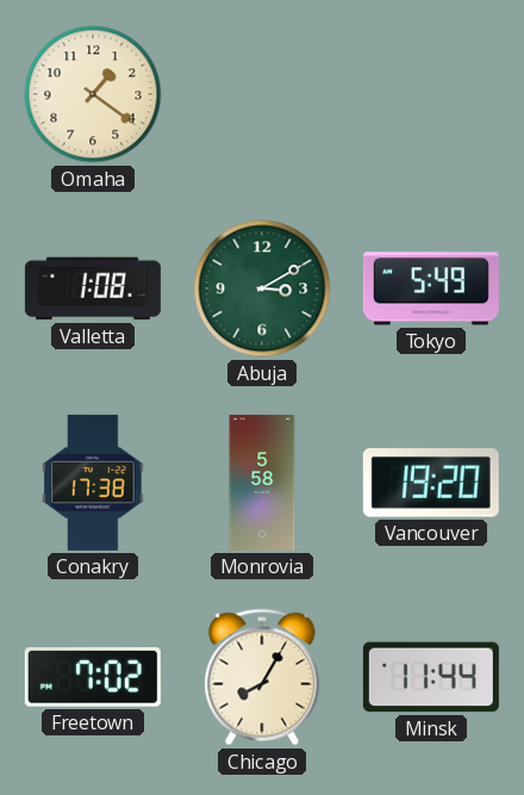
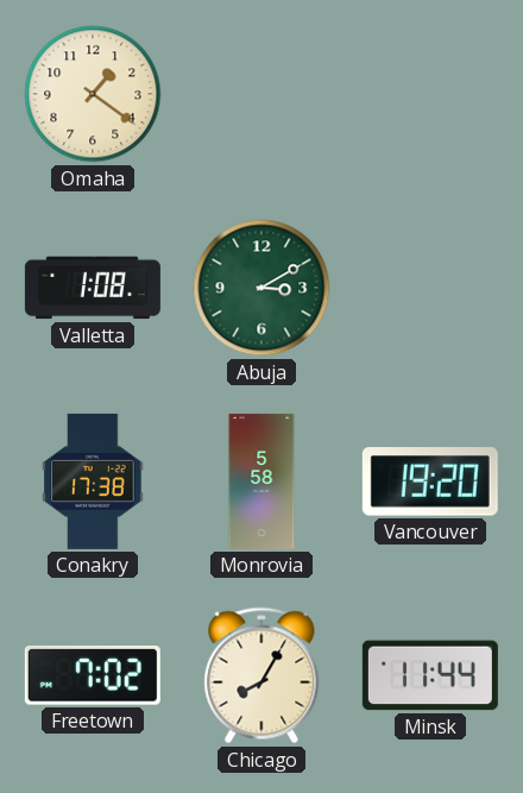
Tokyo: 5:49 -> none (431, 288)
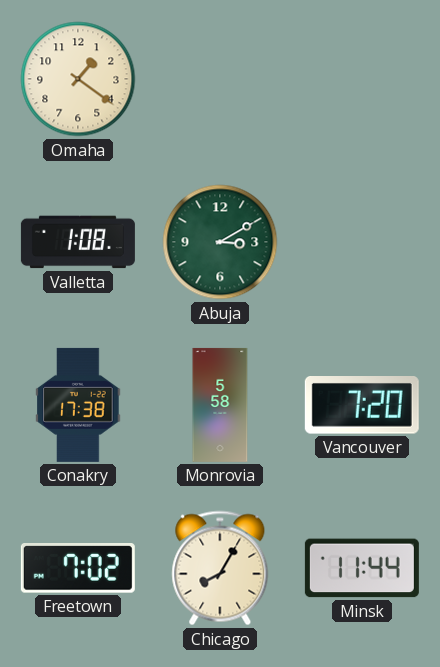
Vancouver: 19:20 -> 7:20 (362, 406)
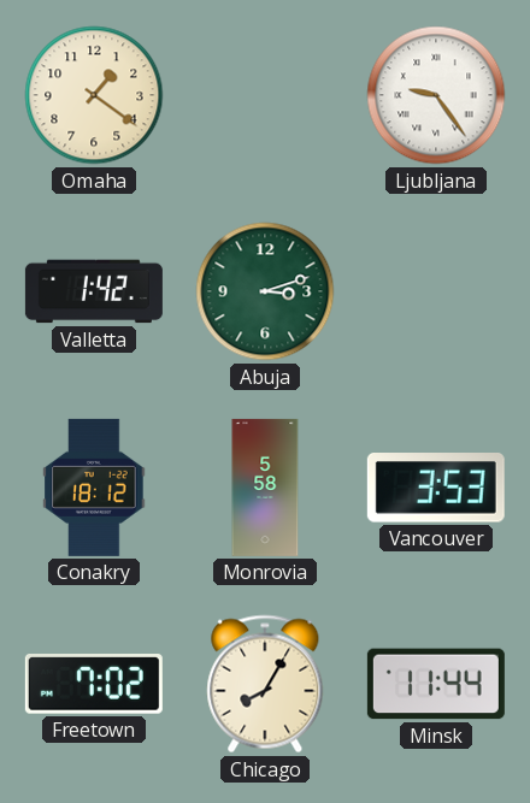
Ljubljana: none -> 9:24 (436, 95)
Valletta: 1:08 -> 1:42 (94, 291)
Abuja: 3:10 -> 3:12 (265, 291)
Conakry: 17:38 -> 18:12 (94, 488)
Vancouver: 7:20 -> 3:53 (436, 489)
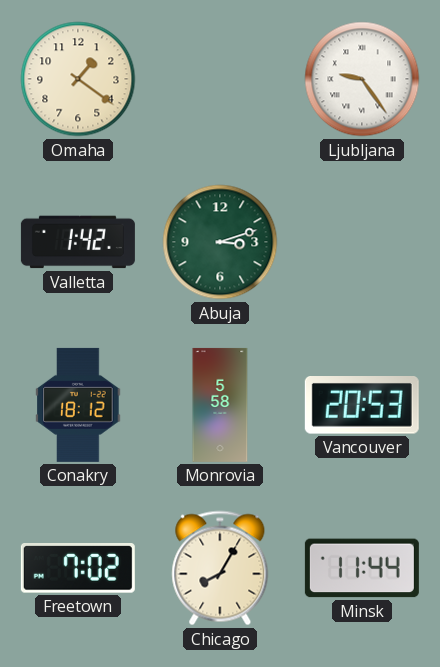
Vancouver: 3:53 -> 20:53 (362, 406)
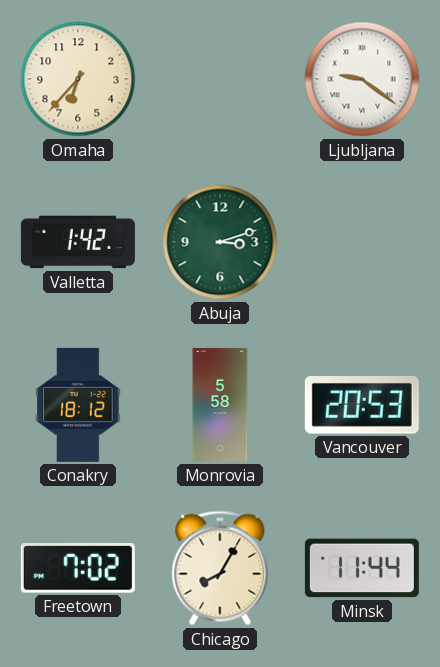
Omaha: 1:21 -> 6:37 (78, 79)
Ljubljana: 9:24 -> 9:21 (362, 79)
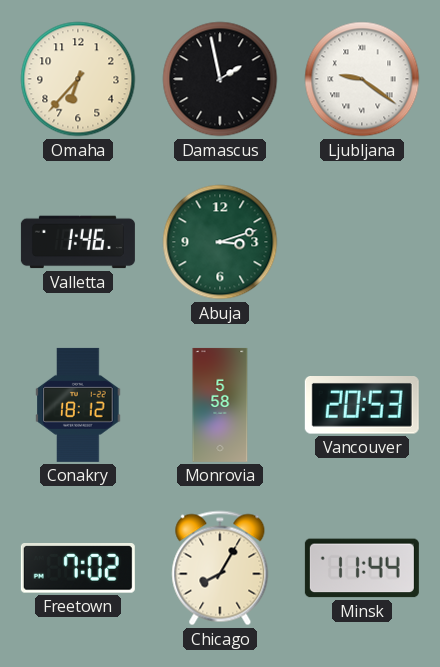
Damascus: none -> 1:58 (220, 79)
Valletta: 1:42 -> 1:46 (78, 242)
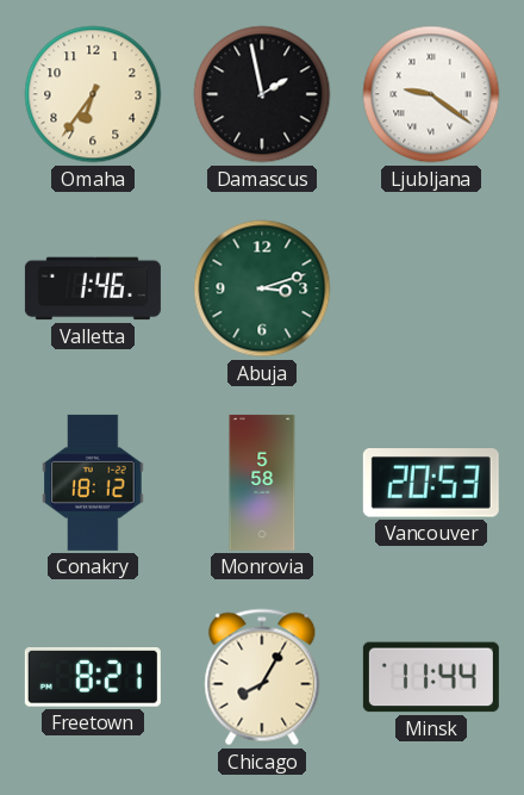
Omaha: 6:37 -> 6:36 (93, 94)
Freetown: 7:02 -> 8:21 (93, 678)
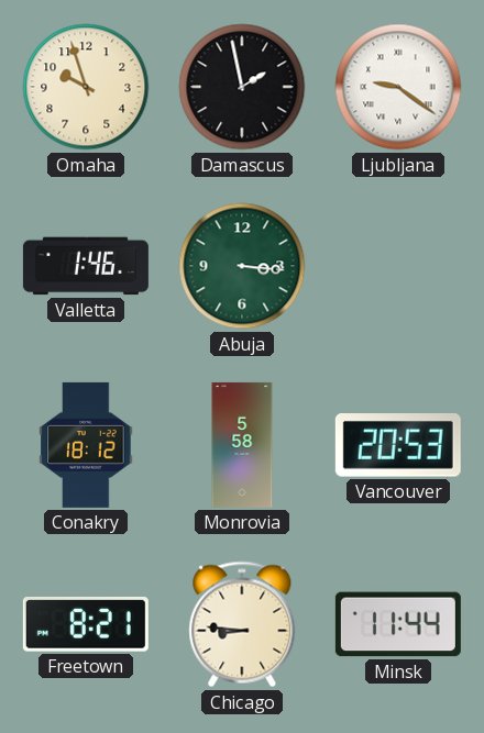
Omaha: 6:36 -> 9:57 (86, 87)
Abuja: 3:12 -> 3:16 (242, 266)
Chicago: 8:05 -> 8:46 (242, 624)
